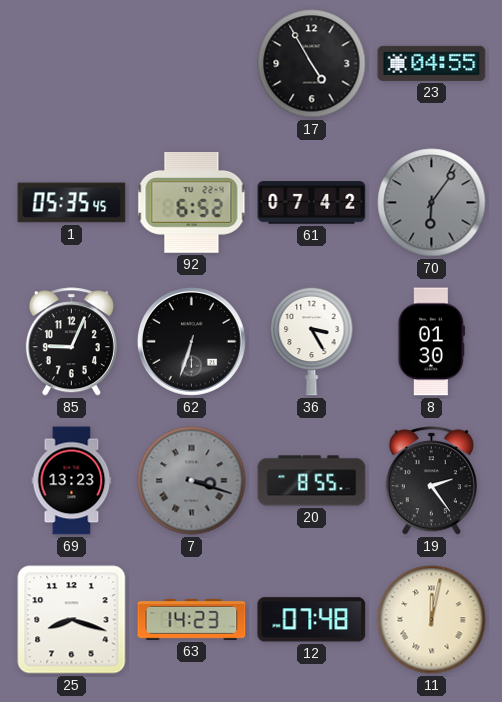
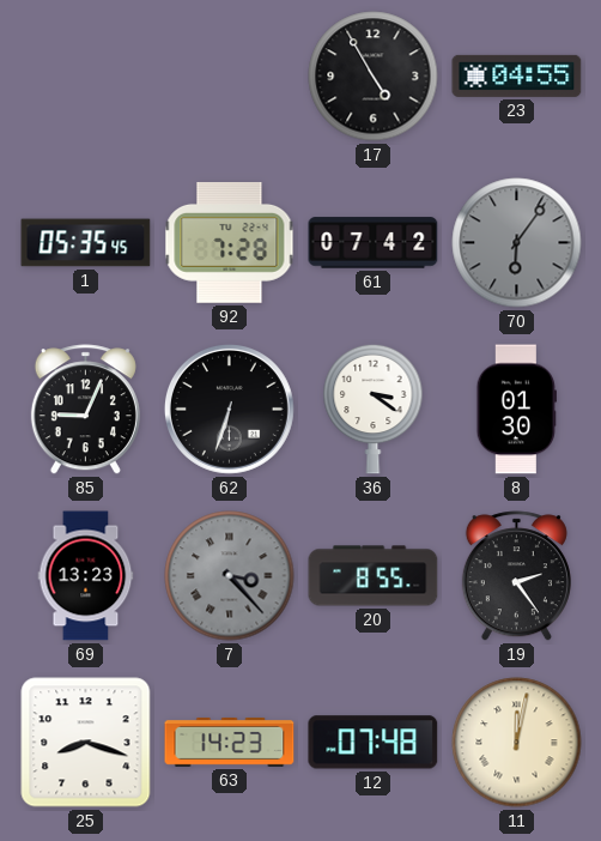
92: 6:52 -> 7:28 (230, 242)
36: 3:25 -> 3:21 (374, 409)
7: 3:18 -> 3:23 (230, 576)
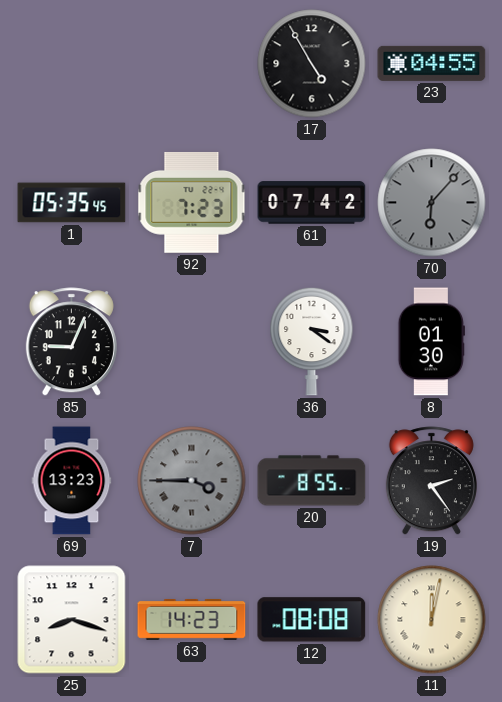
92: 7:28 -> 7:23 (192, 202)
70: 6:06 -> 6:07 (432, 203)
62: 6:33 -> none (229, 409)
7: 3:23 -> 3:45 (192, 481)
12: 07:48 -> 08:08 (312, 620)
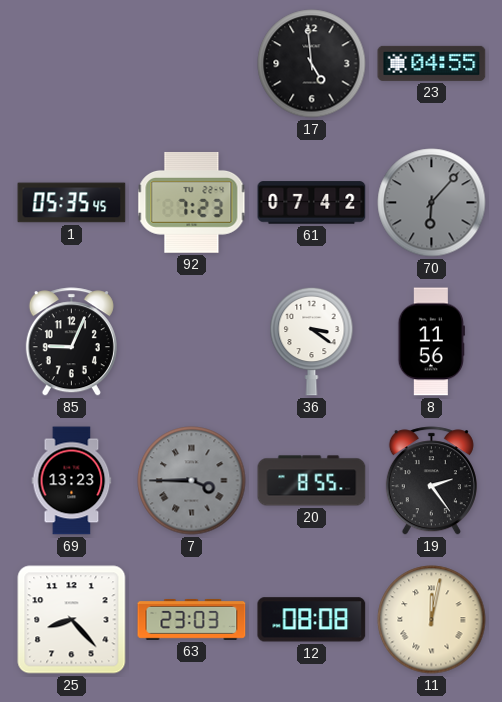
17: 4:55 -> 4:59 (312, 64)
8: 01:30 -> 11:56 (431, 342)
25: 8:18 -> 8:23 (72, 620)
63: 14:23 -> 23:03 (192, 619)
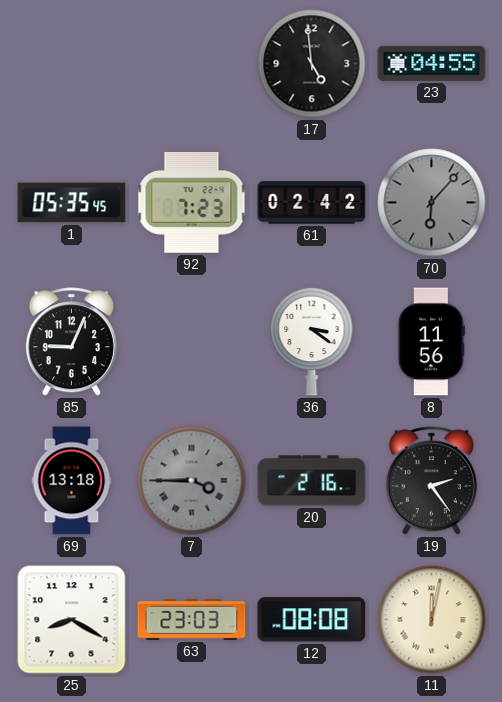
61: 07:42 -> 02:42 (312, 203)
69: 13:23 -> 13:18 (72, 481)
20: 8:55 -> 2:16 (312, 481)
25: 8:23 -> 8:20 (72, 620)
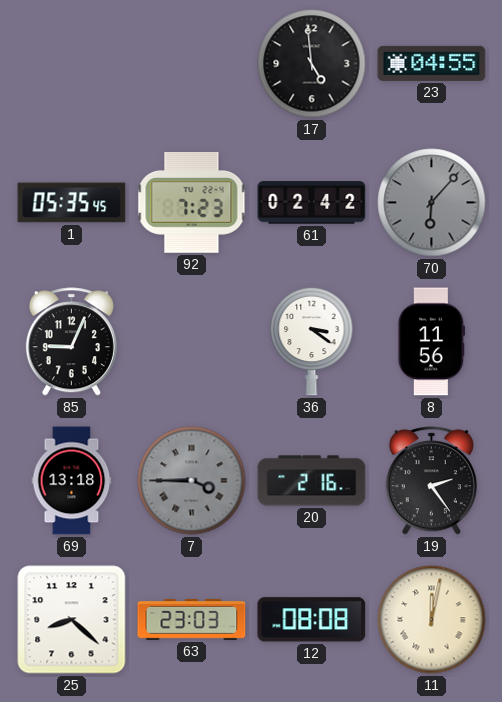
25: 8:20 -> 8:22 (72, 620)
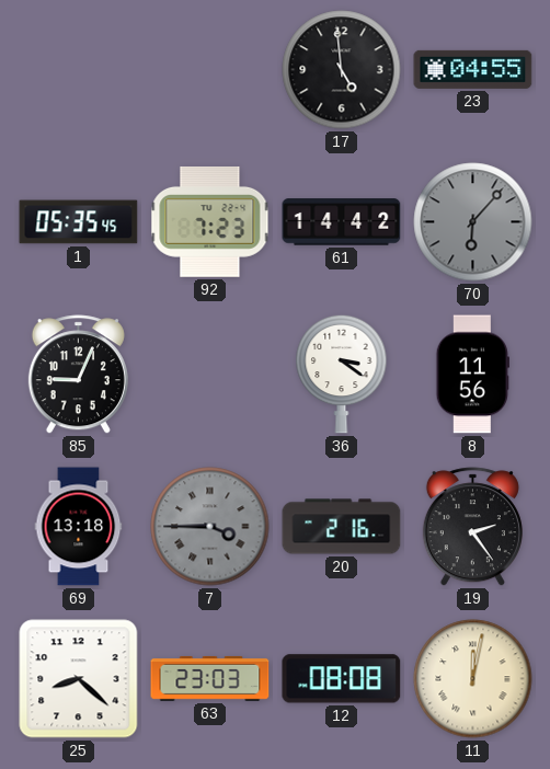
61: 02:42 -> 14:42 (342, 222)
